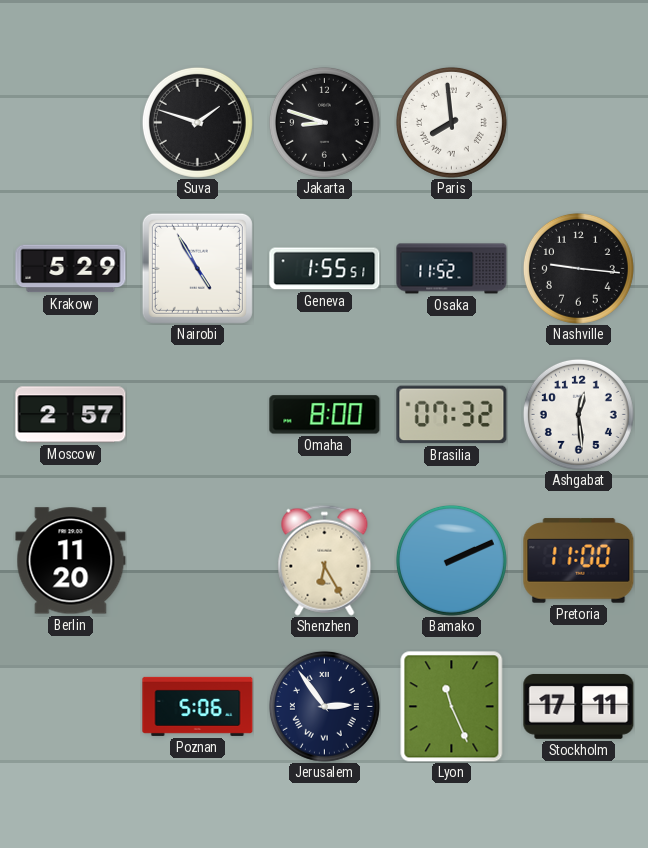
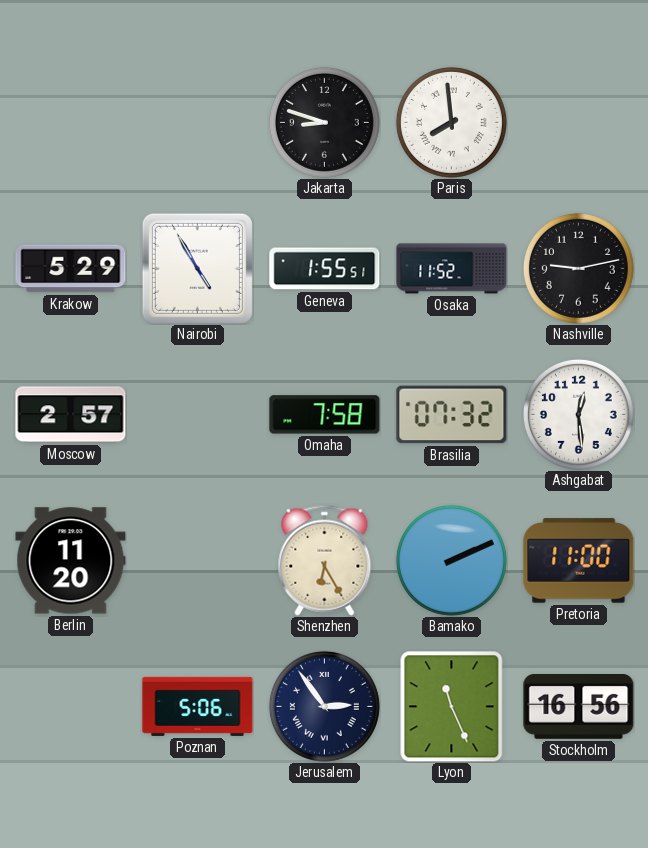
Suva: 1:48 -> none (197, 122)
Nashville: 9:16 -> 9:13 (578, 268)
Omaha: 8:00 -> 7:58 (325, 415)
Stockholm: 17:11 -> 16:56 (579, 706)
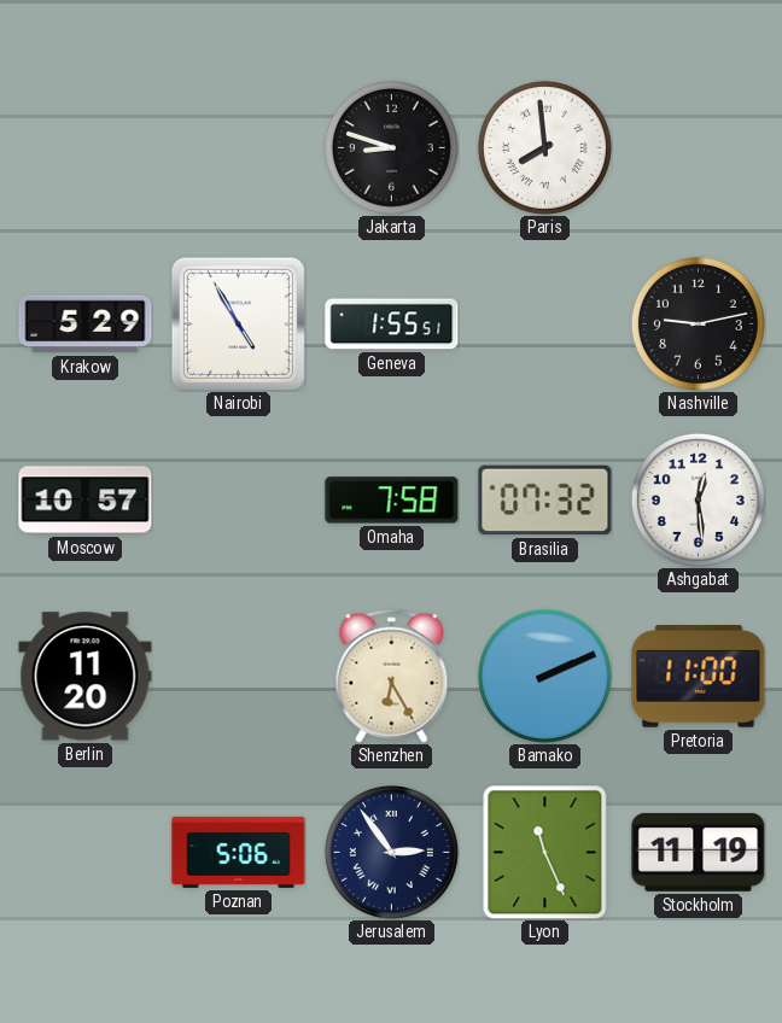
Osaka: 11:52 -> none (452, 269)
Moscow: 2:57 -> 10:57 (86, 501)
Stockholm: 16:56 -> 11:19 (699, 852)
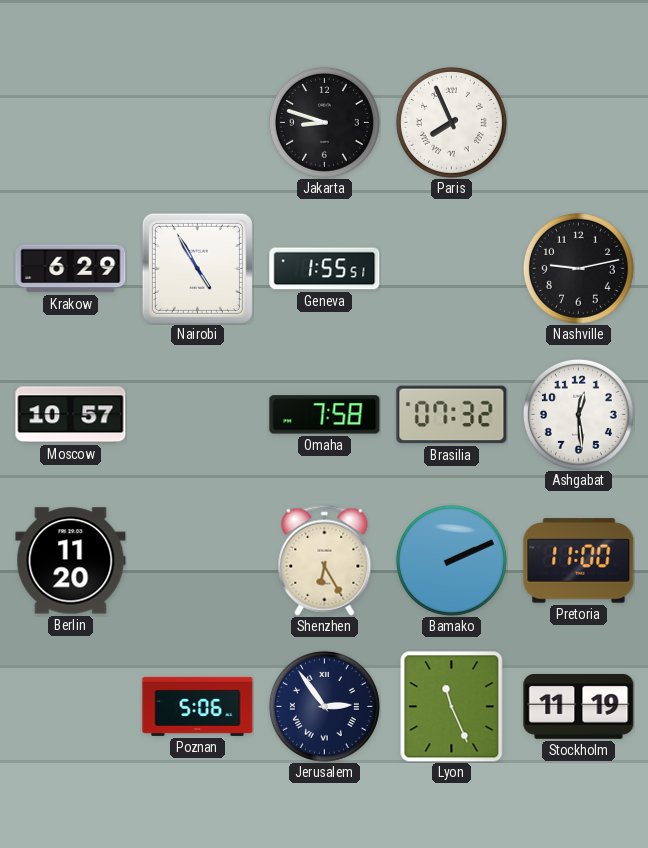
Paris: 7:59 -> 7:56 (451, 122)
Krakow: 5:29 -> 6:29 (71, 269)
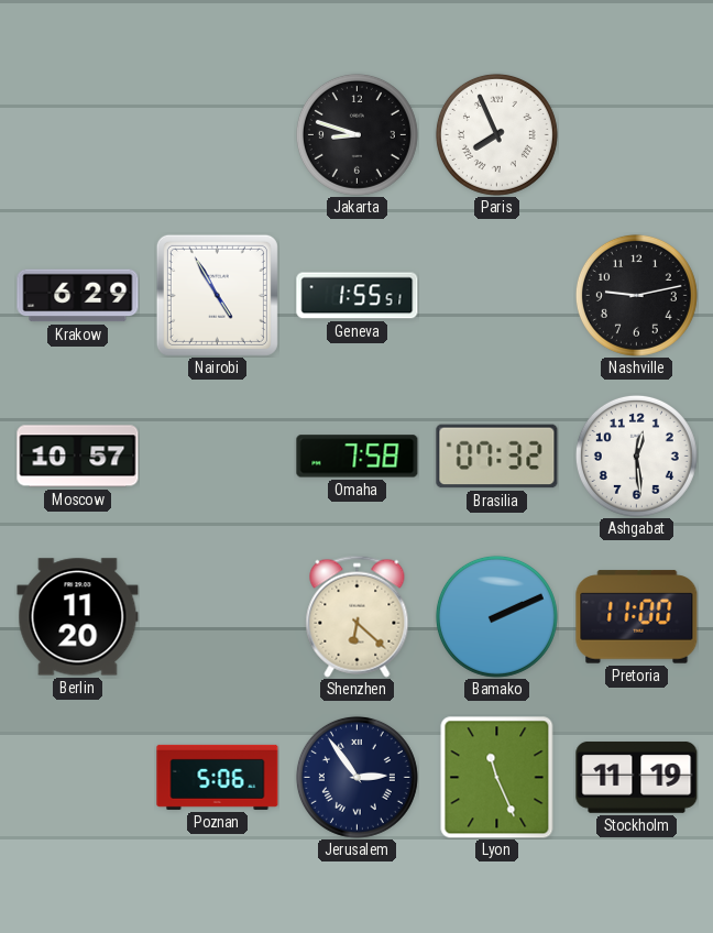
Shenzhen: 6:25 -> 6:22 (358, 616)
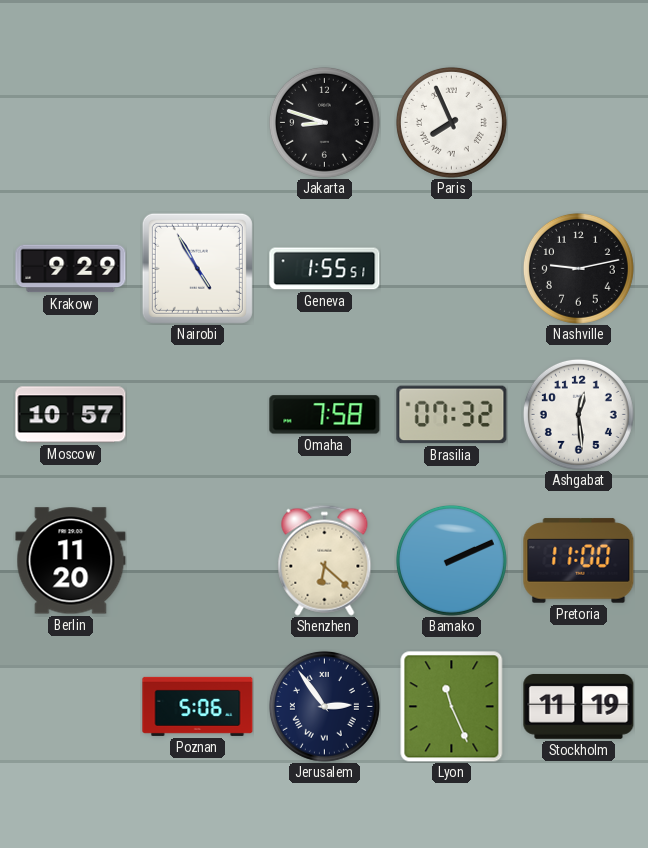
Krakow: 6:29 -> 9:29 (71, 269)
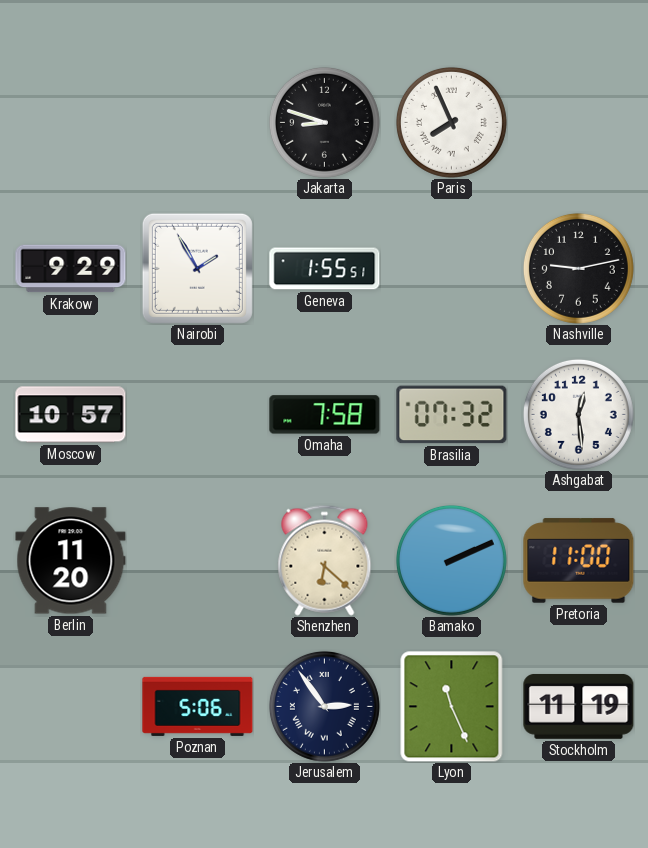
Nairobi: 4:55 -> 1:55 (197, 268)
